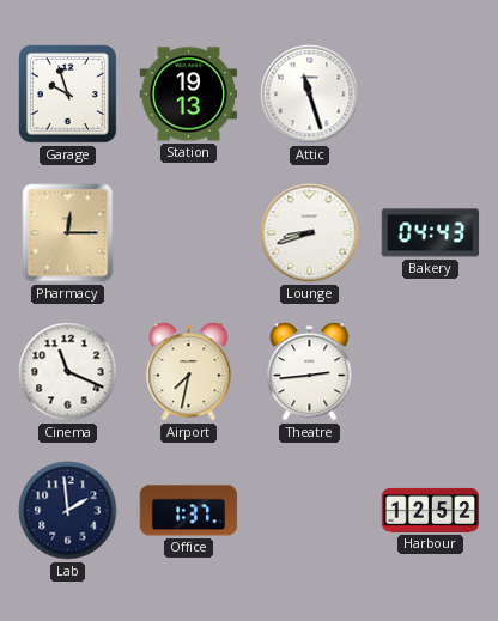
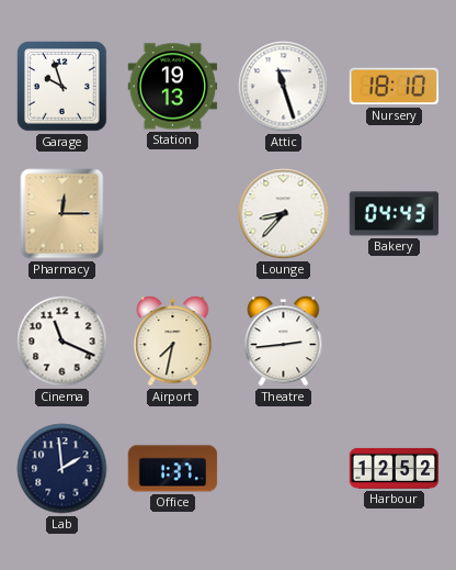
Nursery: none -> 18:10 (395, 87)
Lounge: 8:42 -> 8:37 (284, 214)
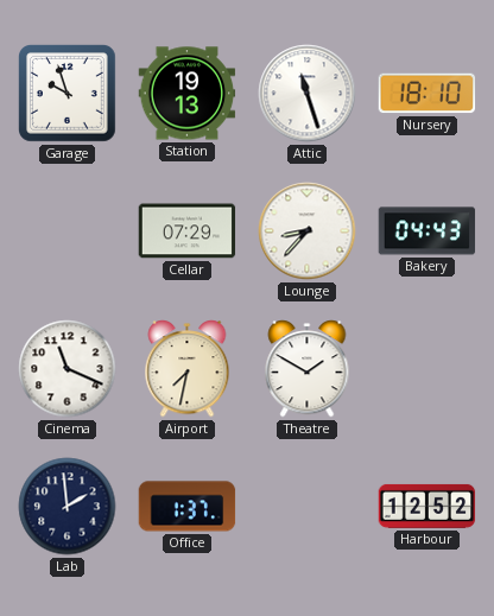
Pharmacy: 12:15 -> none (62, 214)
Cellar: none -> 07:29 (188, 231)
Theatre: 2:44 -> 1:50 (308, 369)
